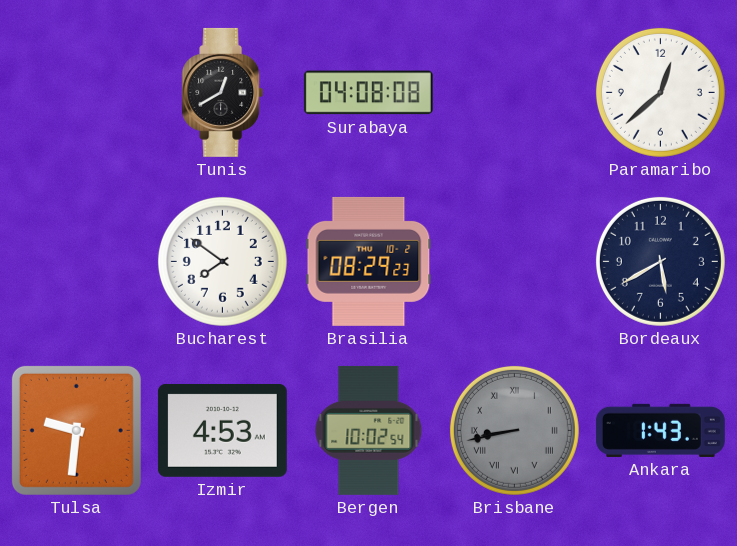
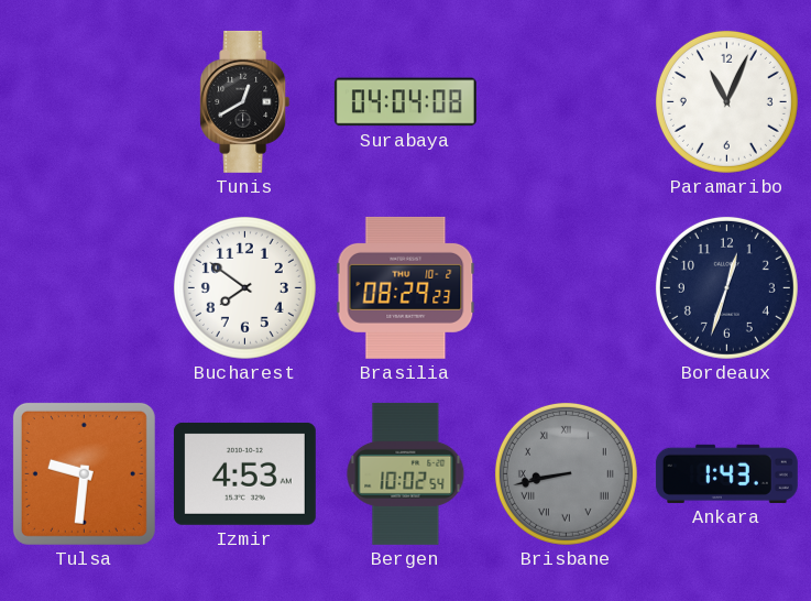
Surabaya: 04:08 -> 04:04 (405, 102)
Paramaribo: 12:38 -> 11:04 (726, 101)
Bordeaux: 5:40 -> 12:33 (726, 287)
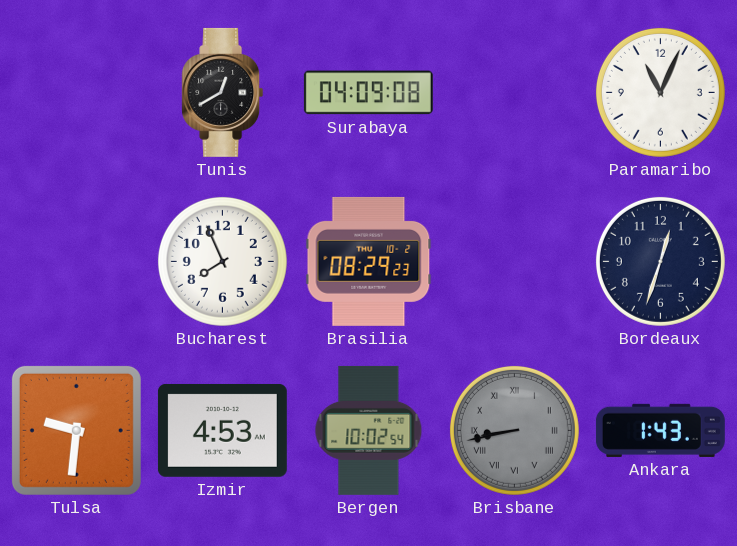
Surabaya: 04:04 -> 04:09 (368, 93)
Bucharest: 7:51 -> 7:56 (222, 261)
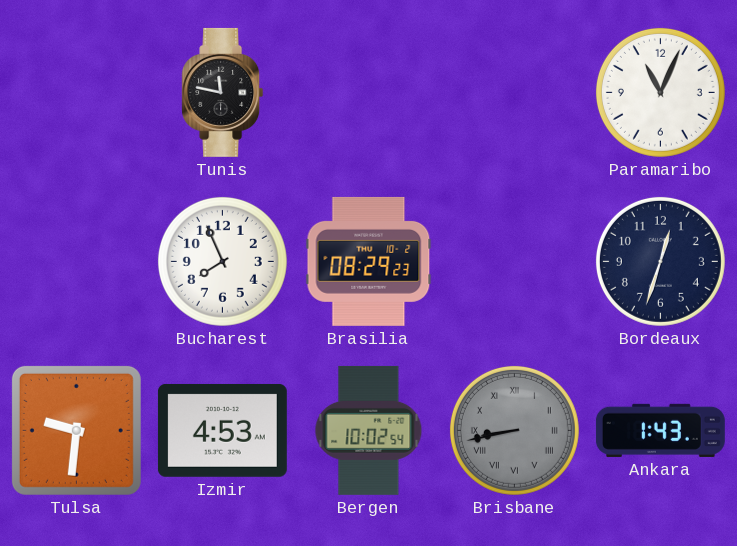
Tunis: 12:40 -> 11:47 (223, 92)
Surabaya: 04:09 -> none (368, 93)
